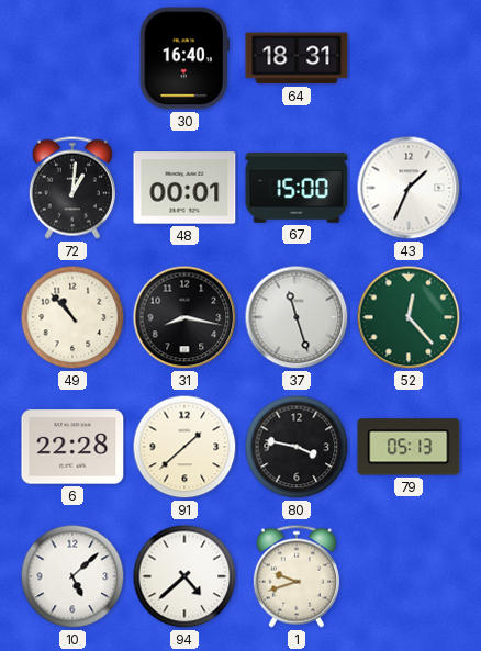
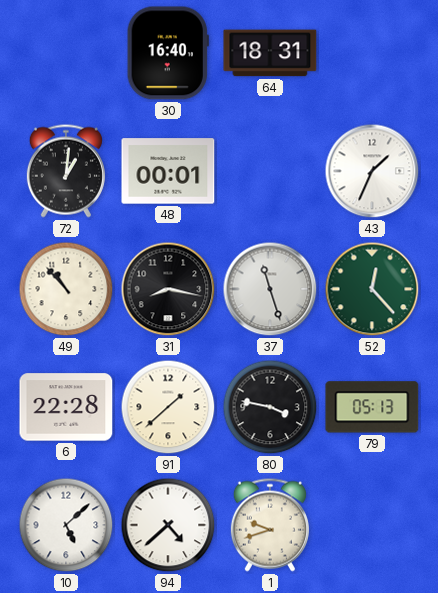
67: 15:00 -> none (297, 188)
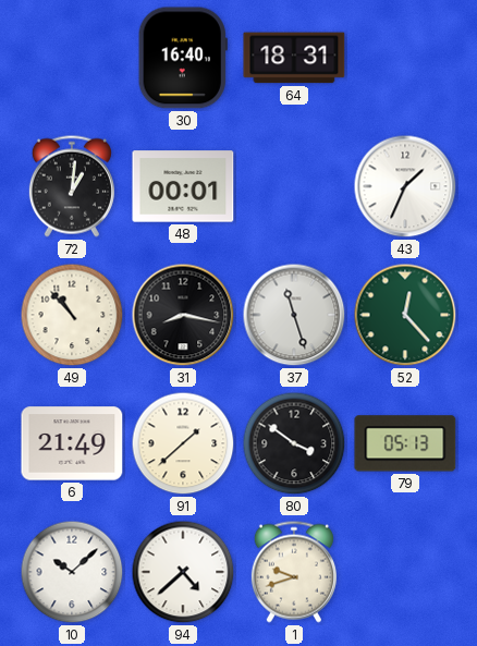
6: 22:28 -> 21:49 (72, 443)
80: 3:47 -> 3:51 (294, 443)
10: 5:08 -> 10:08 (72, 572)
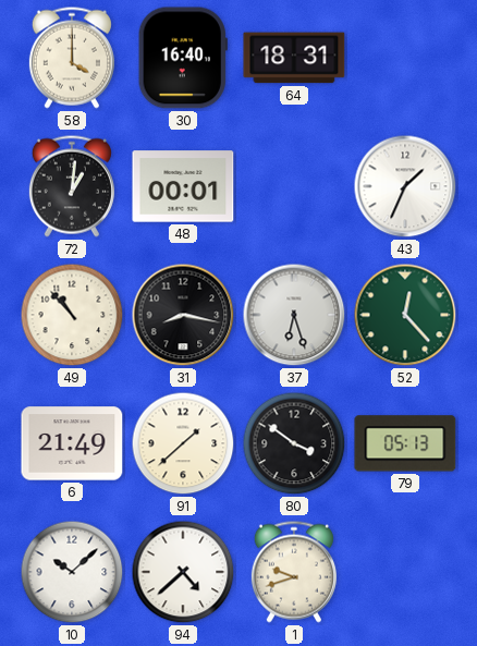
58: none -> 4:00 (72, 58)
37: 11:27 -> 6:27 (294, 315)
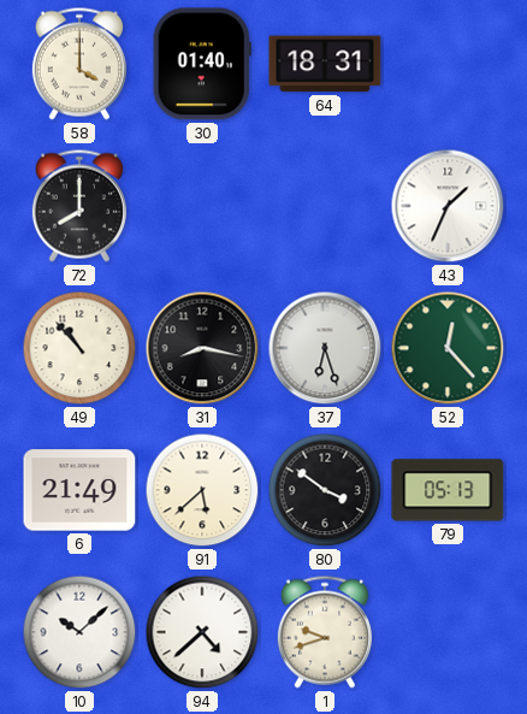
30: 16:40 -> 01:40 (202, 64)
72: 1:01 -> 8:00 (79, 206)
48: 00:01 -> none (183, 186)
91: 1:38 -> 5:38 (202, 490)
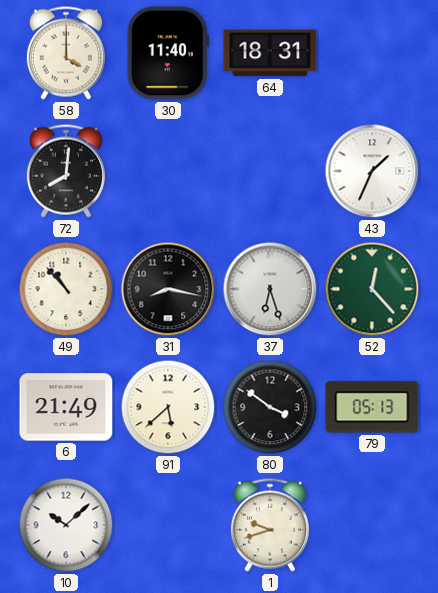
30: 01:40 -> 11:40 (168, 53)
72: 8:00 -> 8:01 (66, 171)
94: 4:38 -> none (202, 632)
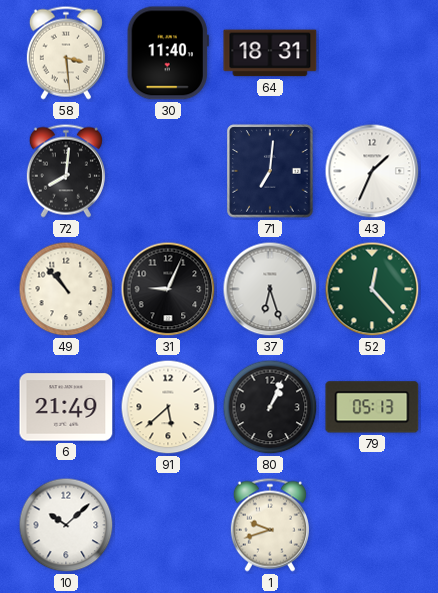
58: 4:00 -> 3:29 (66, 53)
71: none -> 7:01 (270, 171)
31: 8:17 -> 9:04 (168, 289)
80: 3:51 -> 1:04 (270, 407)
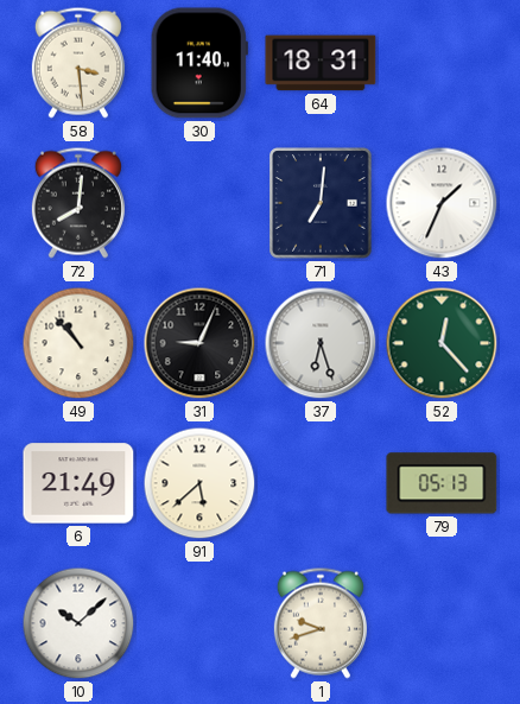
80: 1:04 -> none (270, 407)
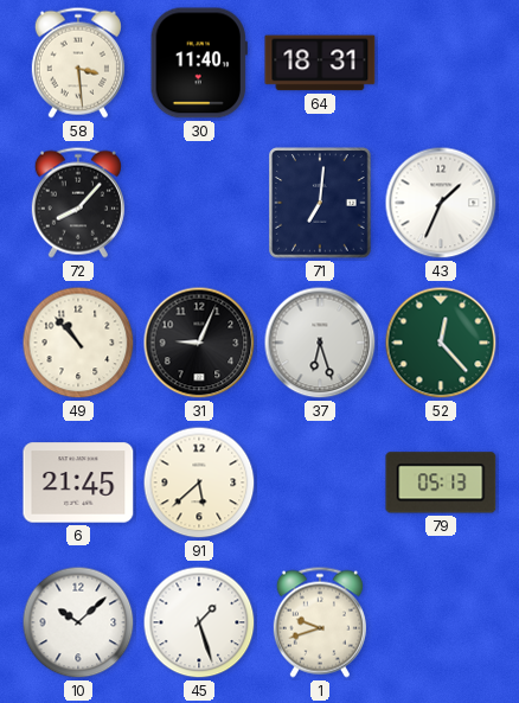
72: 8:01 -> 8:07 (78, 203)
6: 21:49 -> 21:45 (78, 482)
45: none -> 1:27 (199, 622)
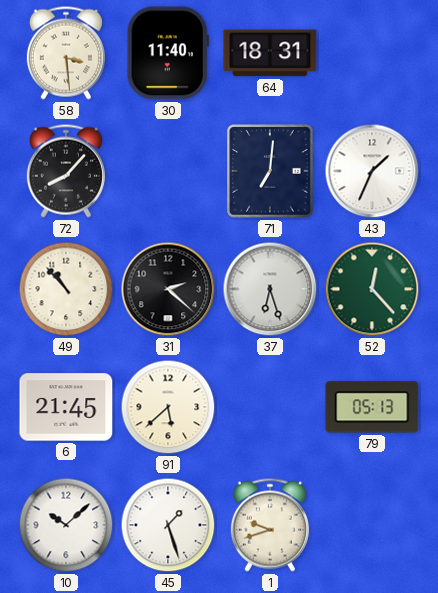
31: 9:04 -> 2:22 (168, 289)
